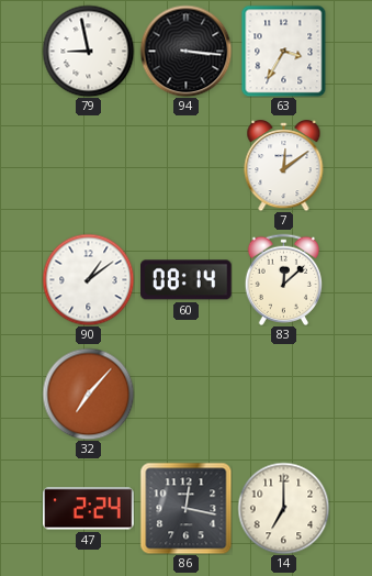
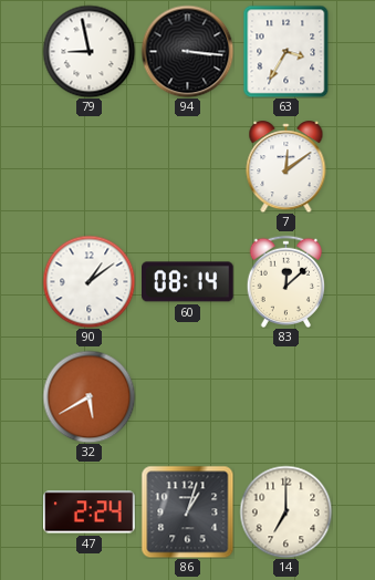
32: 7:07 -> 5:40 (88, 396)
86: 12:17 -> 1:03 (187, 511)
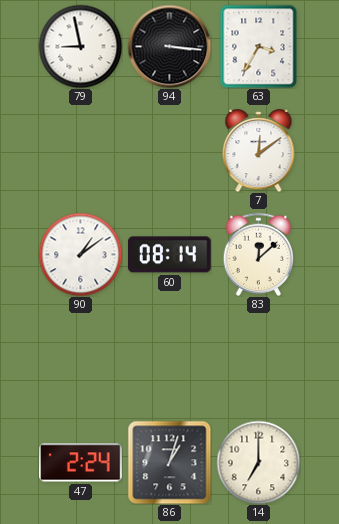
32: 5:40 -> none (88, 396)
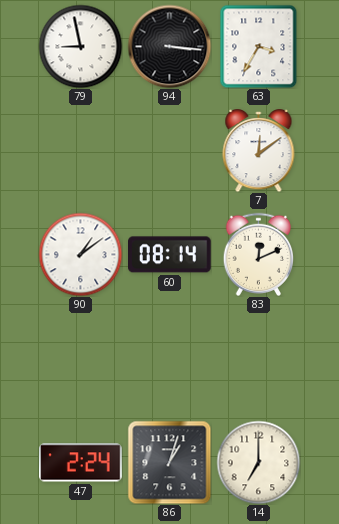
83: 12:08 -> 12:11 (258, 254)
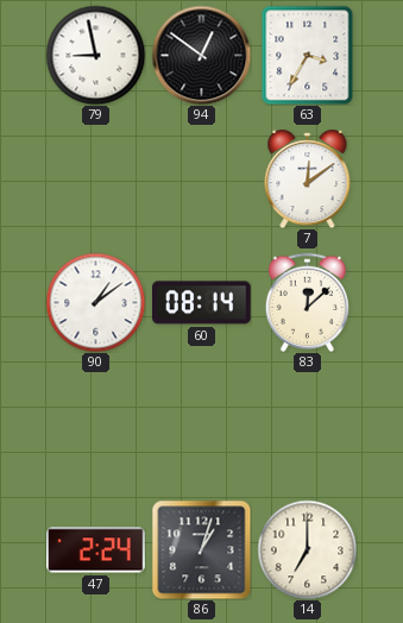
94: 3:16 -> 12:51 (201, 55)
83: 12:11 -> 12:08 (307, 302)
